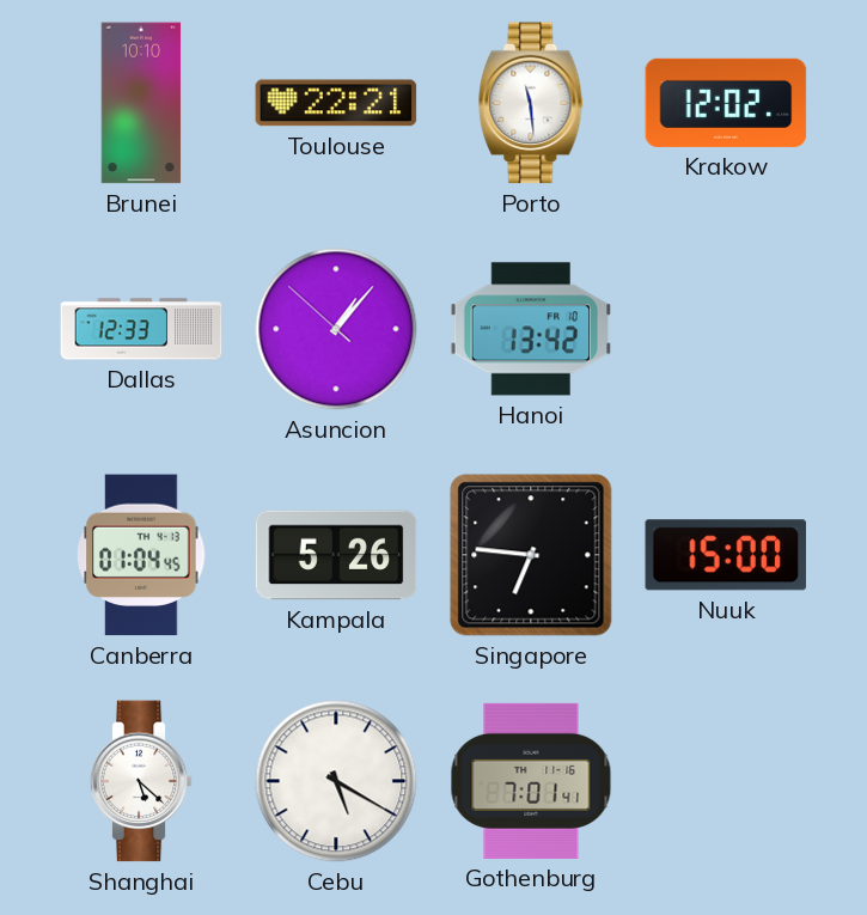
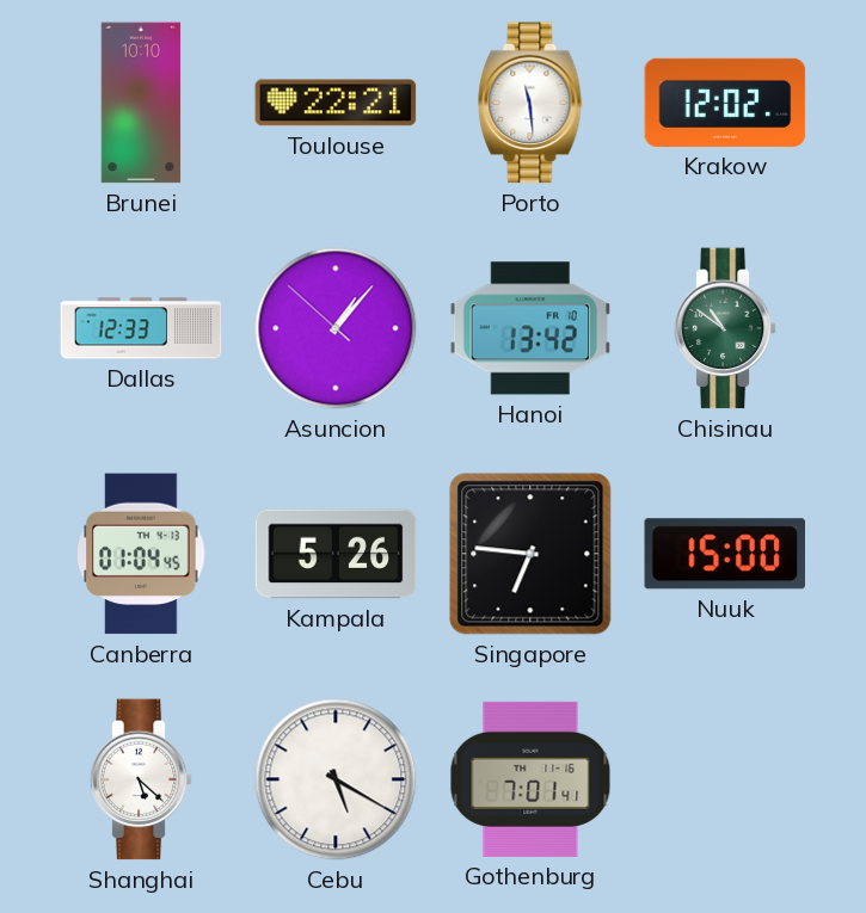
Chisinau: none -> 10:51 (725, 328)
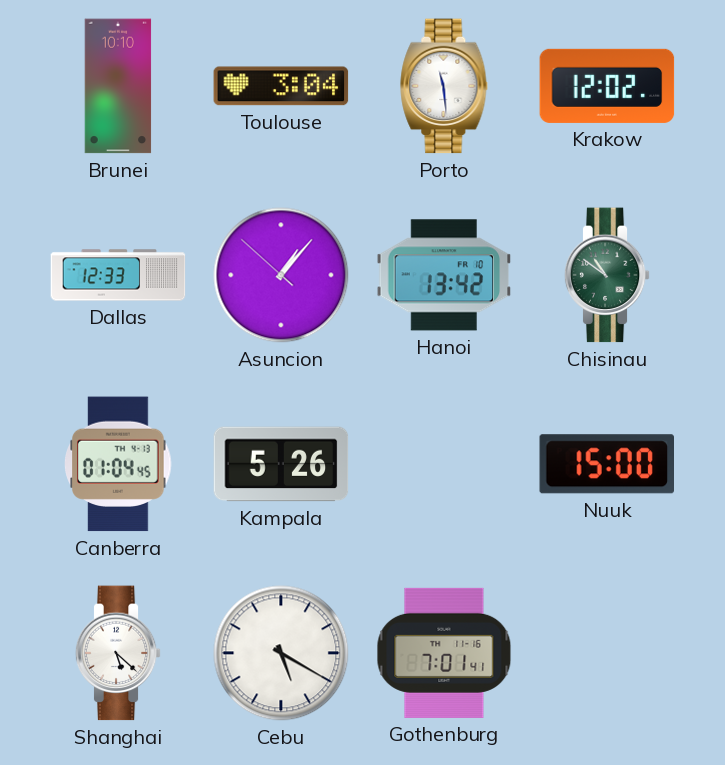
Toulouse: 22:21 -> 3:04 (281, 86)
Singapore: 6:46 -> none (530, 554)
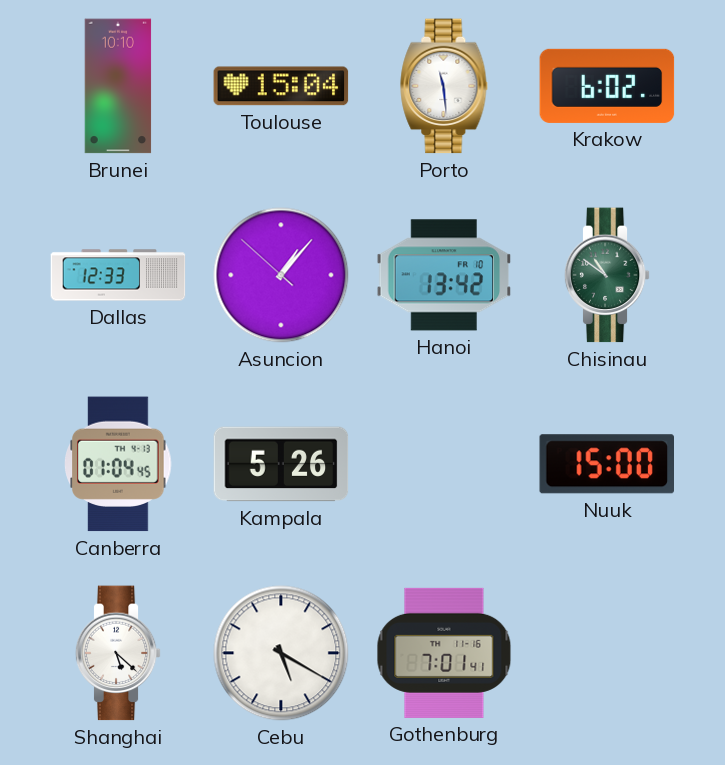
Toulouse: 3:04 -> 15:04 (281, 86)
Krakow: 12:02 -> 6:02 (607, 86)
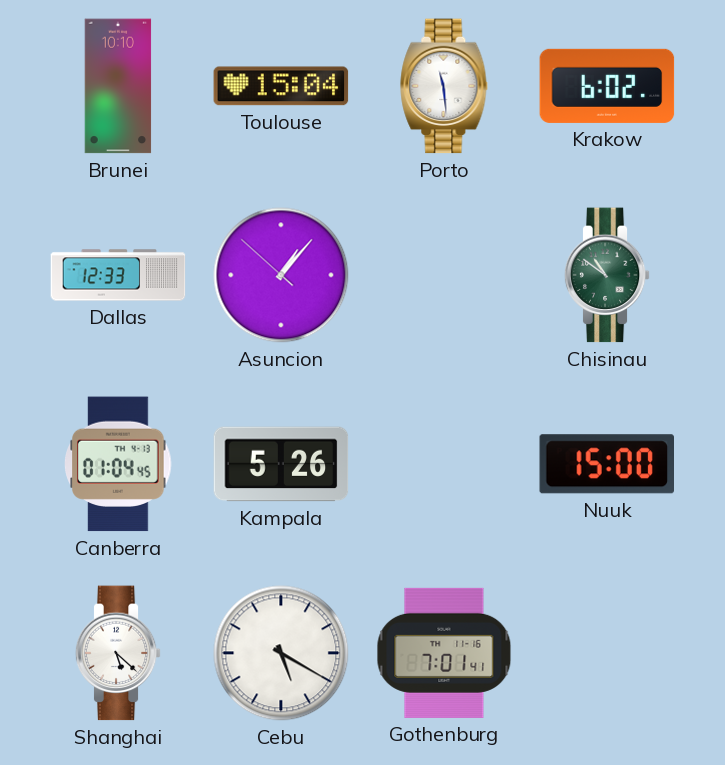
Hanoi: 13:42 -> none (444, 275)
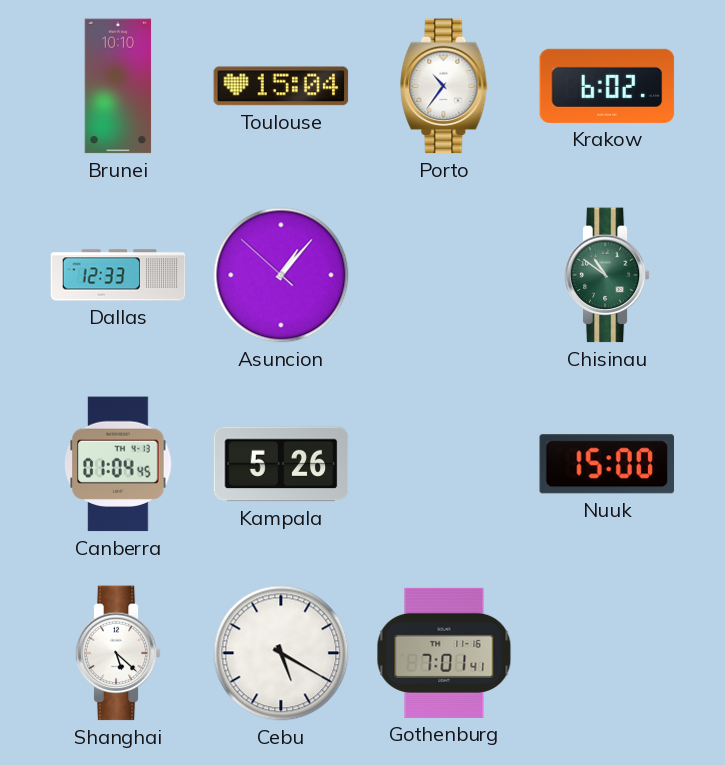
Porto: 11:29 -> 10:36 (444, 86)
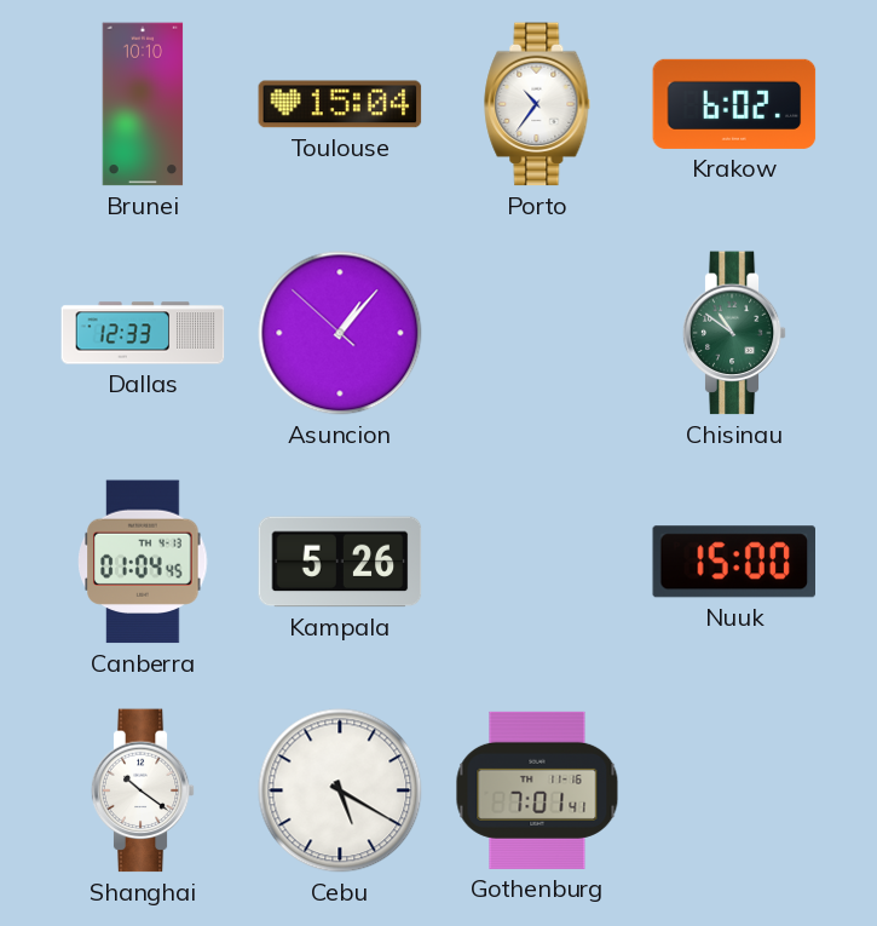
Shanghai: 5:22 -> 10:21 (143, 790)
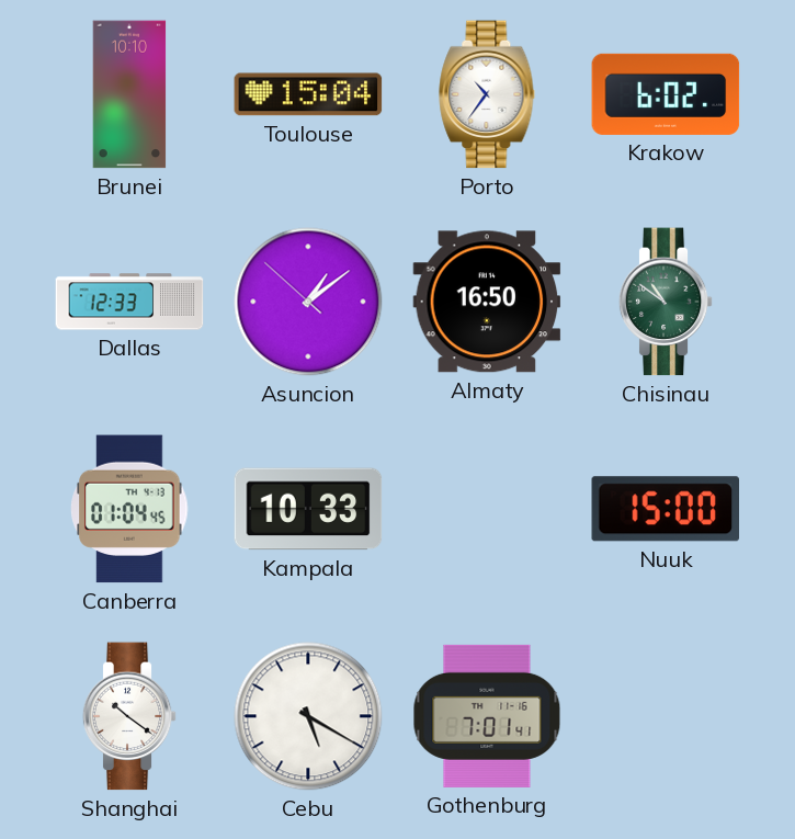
Asuncion: 1:06 -> 1:08 (308, 302)
Almaty: none -> 16:50 (487, 302)
Kampala: 5:26 -> 10:33 (308, 509)
